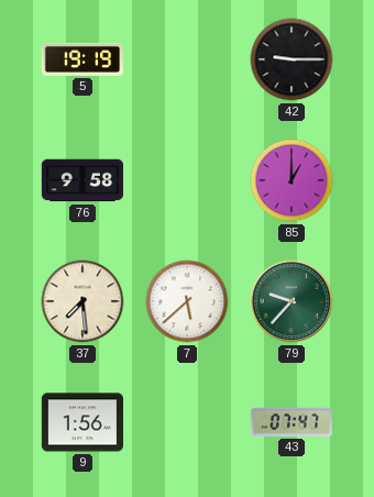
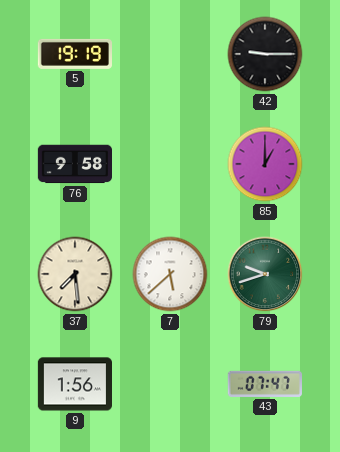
79: 9:37 -> 9:42 (265, 274)
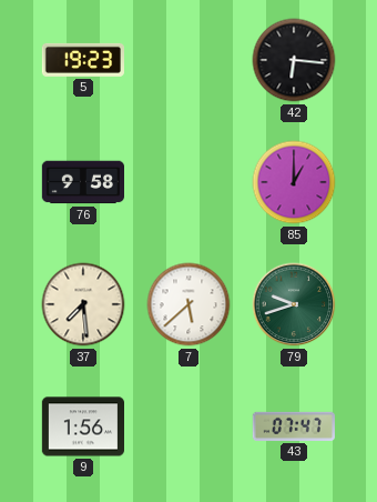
5: 19:19 -> 19:23 (82, 60)
42: 9:15 -> 6:16 (294, 60)
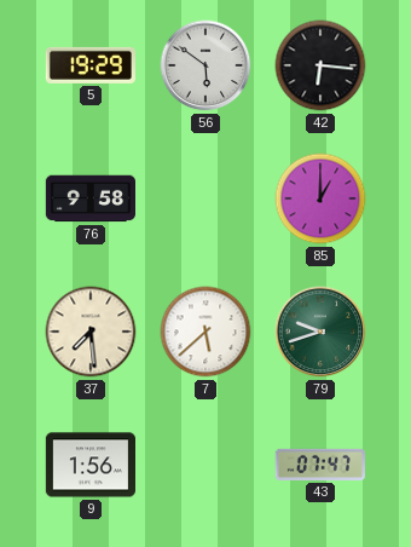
5: 19:23 -> 19:29 (89, 65)
56: none -> 5:51 (205, 65)
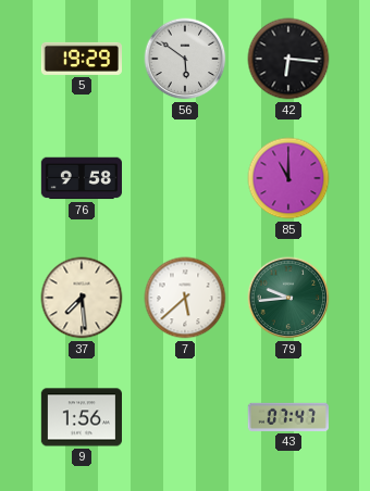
85: 1:00 -> 11:00 (288, 178)
79: 9:42 -> 9:44 (288, 298)
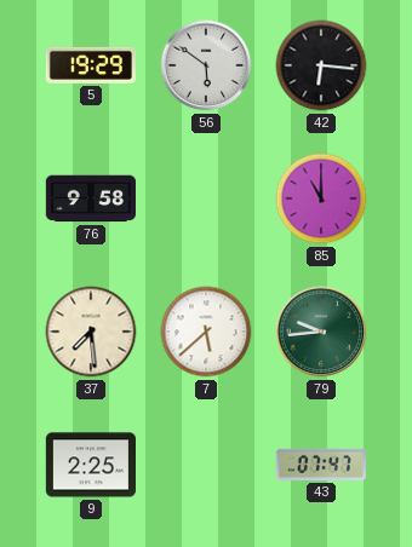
9: 1:56 -> 2:25 (90, 465)
